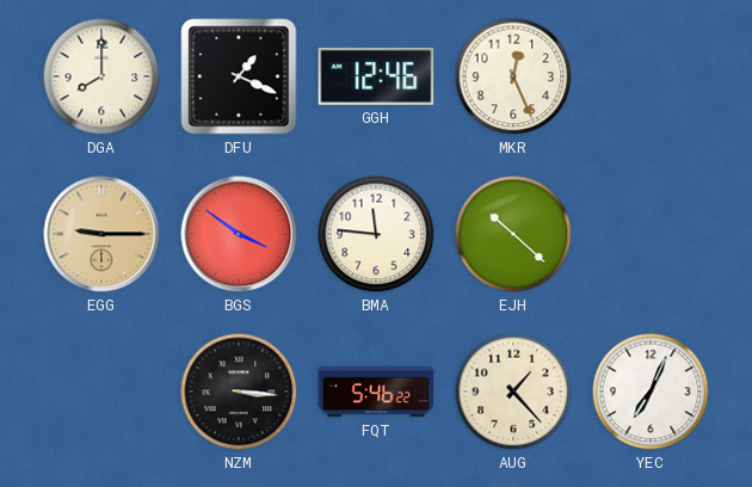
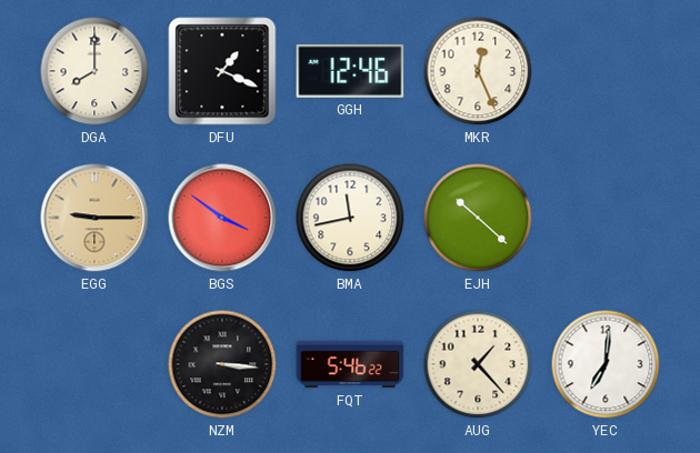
BMA: 11:46 -> 11:43 (350, 218)
YEC: 7:04 -> 7:01 (606, 364)
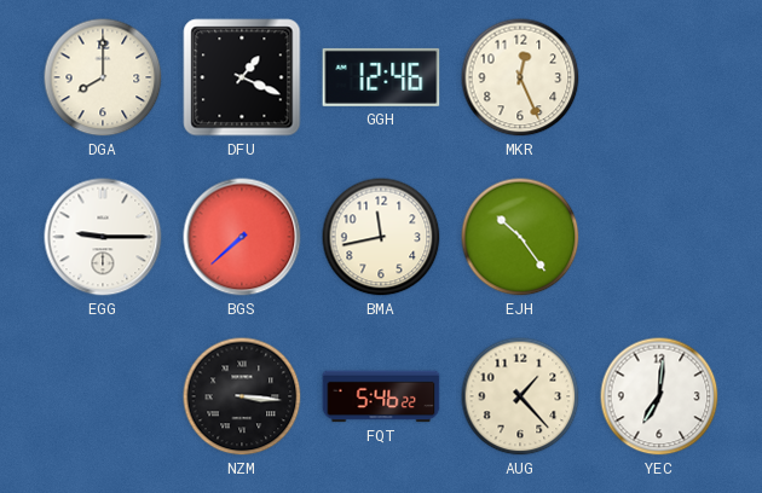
EGG dial: champagne -> white (103, 237)
BGS: 3:51 -> 7:38 (242, 237)
EJH: 10:22 -> 10:24 (520, 237)
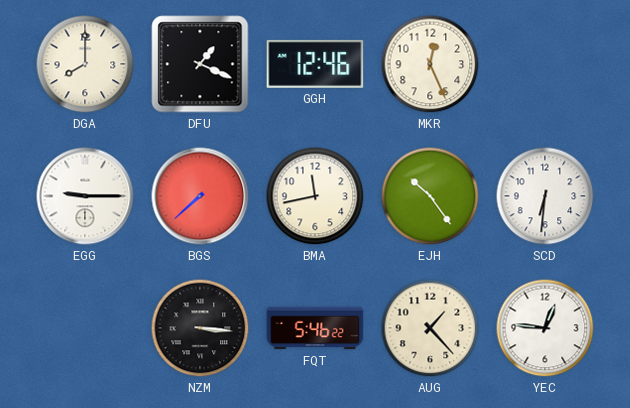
SCD: none -> 6:31 (545, 196)
YEC: 7:01 -> 12:46 (545, 328)
